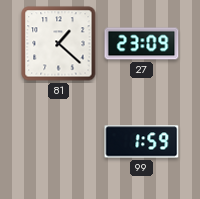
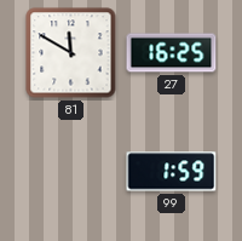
81: 1:22 -> 11:50 (71, 53)
27: 23:09 -> 16:25 (172, 53)
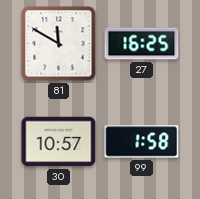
30: none -> 10:57 (59, 142)
99: 1:59 -> 1:58 (142, 142)
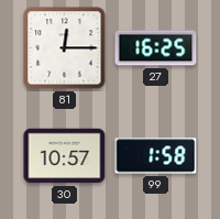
81: 11:50 -> 12:15 (65, 48)
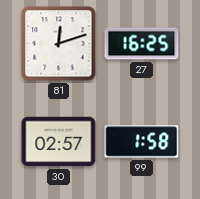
81: 12:15 -> 12:12 (59, 44)
30: 10:57 -> 02:57 (59, 142)
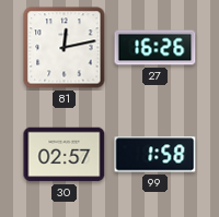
81: 12:12 -> 12:13 (65, 48)
27: 16:25 -> 16:26 (155, 48)
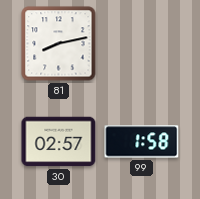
81: 12:13 -> 8:13 (59, 44)
27: 16:26 -> none (155, 48)
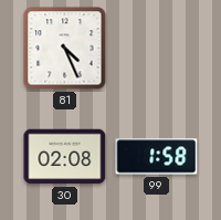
81: 8:13 -> 4:26 (65, 49)
30: 02:57 -> 02:08 (65, 157)
